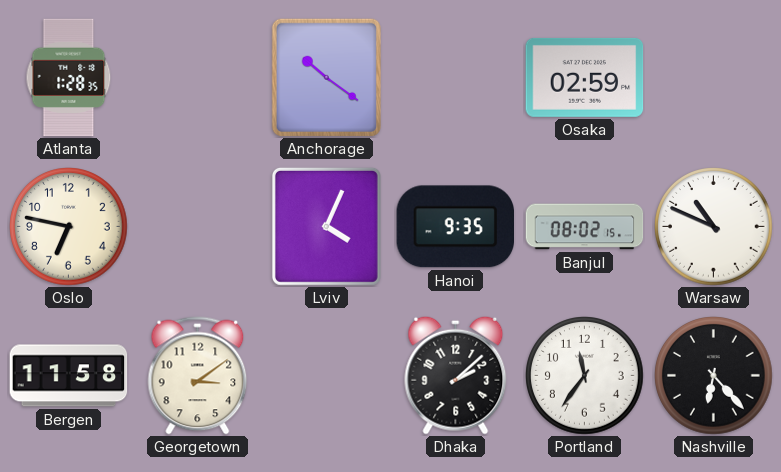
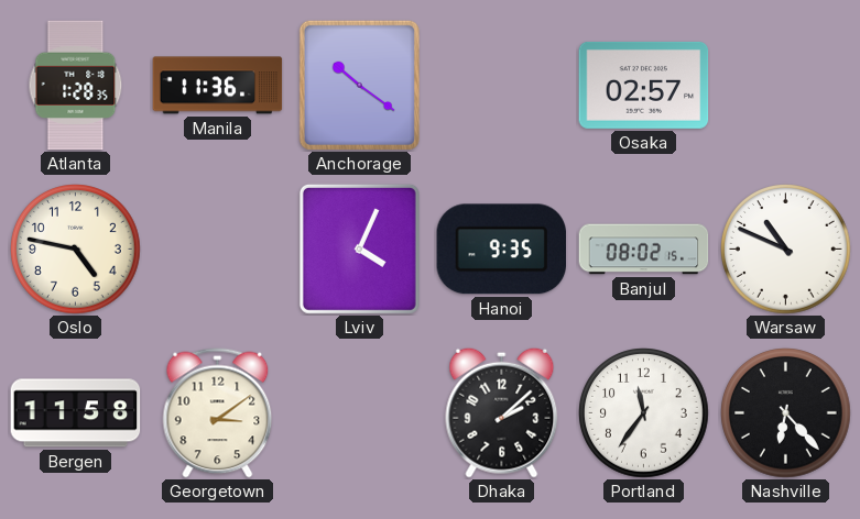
Manila: none -> 11:36 (218, 86)
Osaka: 02:59 -> 02:57 (644, 85)
Oslo: 6:47 -> 4:47 (76, 250)
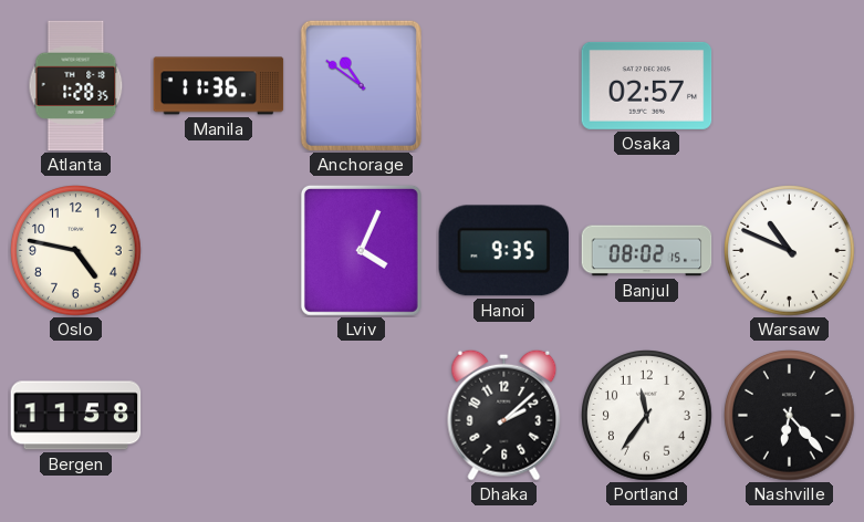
Anchorage: 10:21 -> 10:51 (361, 85)
Georgetown: 3:09 -> none (218, 413)
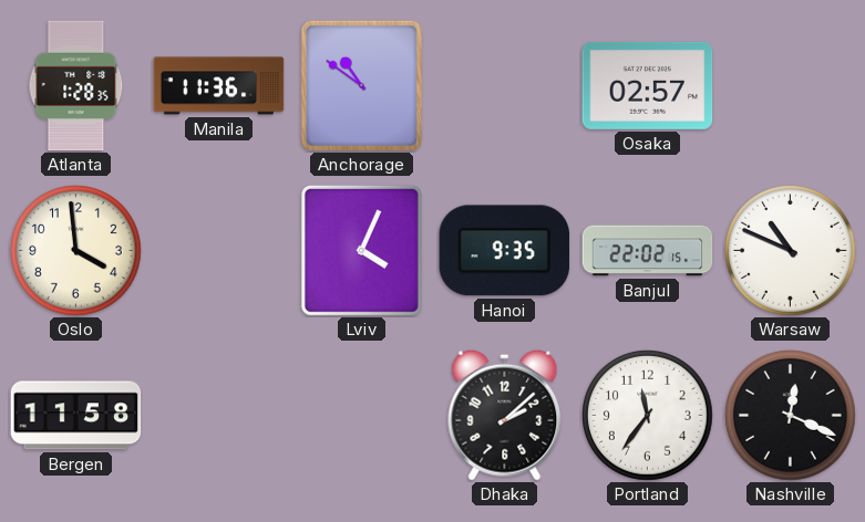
Oslo: 4:47 -> 3:59 (76, 251)
Banjul: 08:02 -> 22:02 (648, 251)
Nashville: 6:23 -> 12:19 (791, 416)
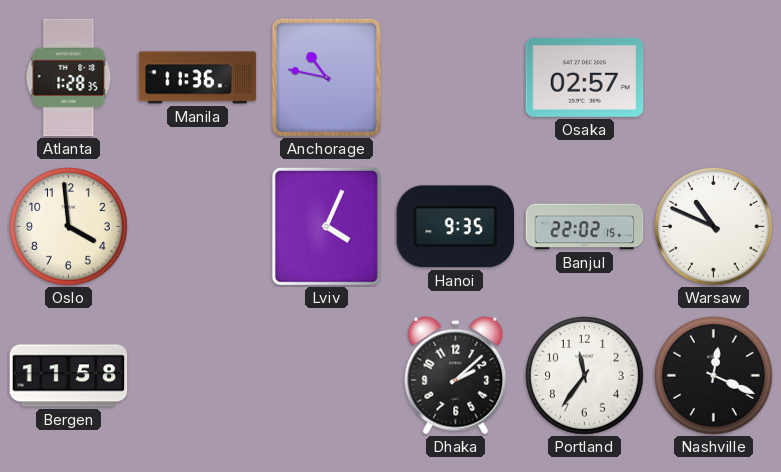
Anchorage: 10:51 -> 10:47 (326, 77)
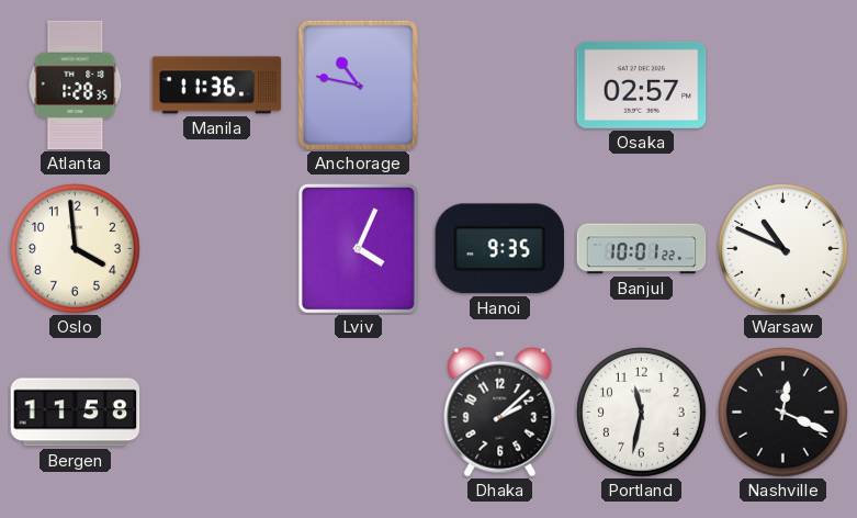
Banjul: 22:02 -> 10:01 (642, 249)
Portland: 11:36 -> 11:32 (642, 413)
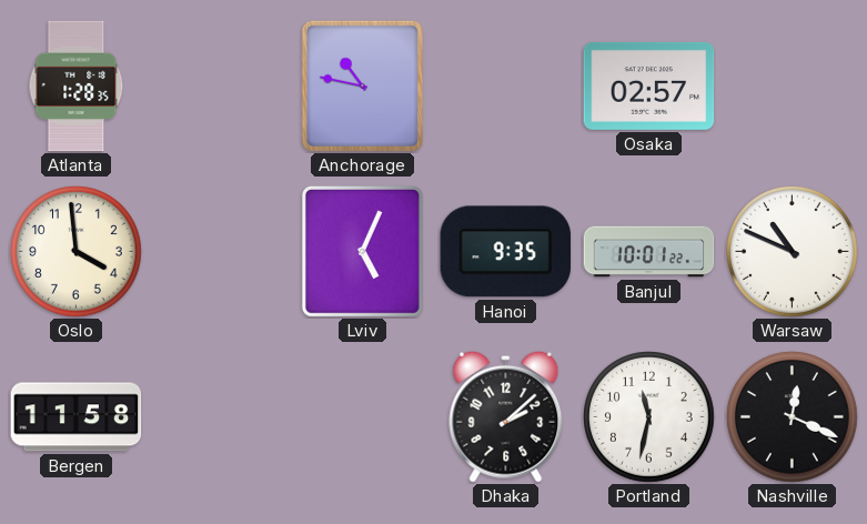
Manila: 11:36 -> none (217, 86)
Lviv: 4:04 -> 5:04 (362, 251)
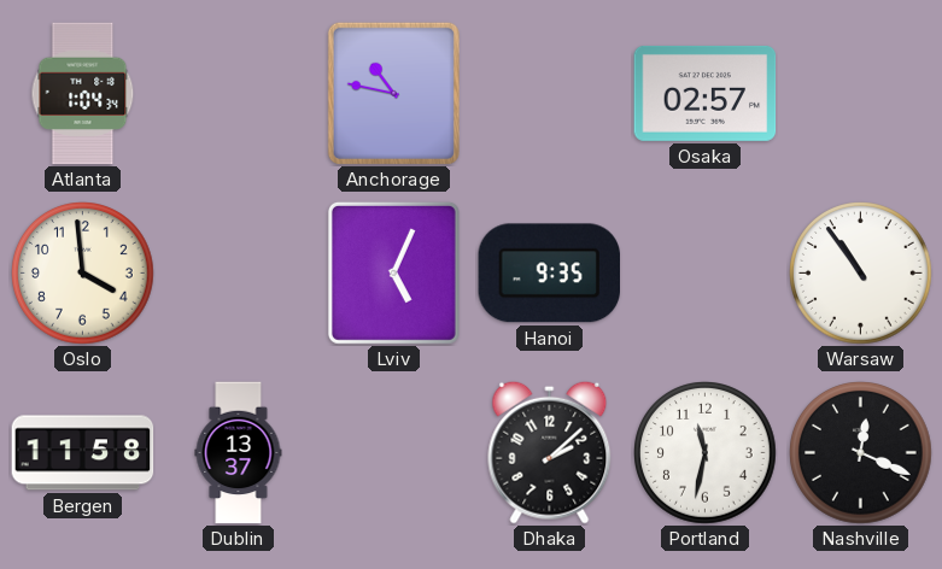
Atlanta: 1:28 -> 1:04 (83, 94)
Banjul: 10:01 -> none (649, 252)
Warsaw: 10:49 -> 10:54 (861, 274)
Dublin: none -> 13:37 (239, 453)
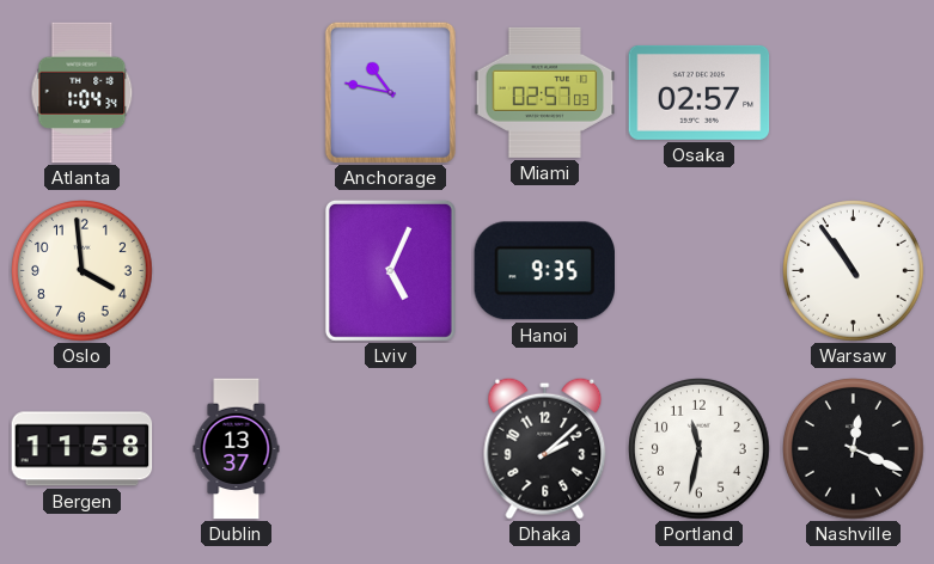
Miami: none -> 02:57 (545, 92)
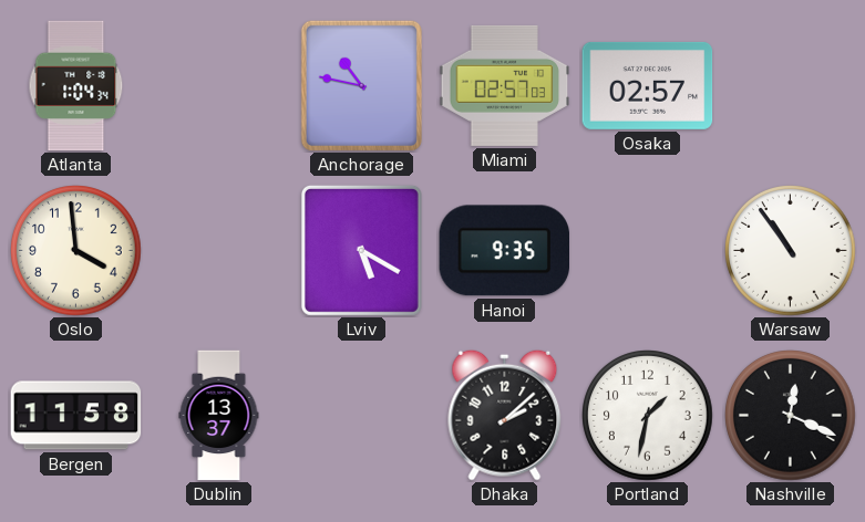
Lviv: 5:04 -> 5:20 (361, 250)
Portland: 11:32 -> 1:32 (648, 416)
